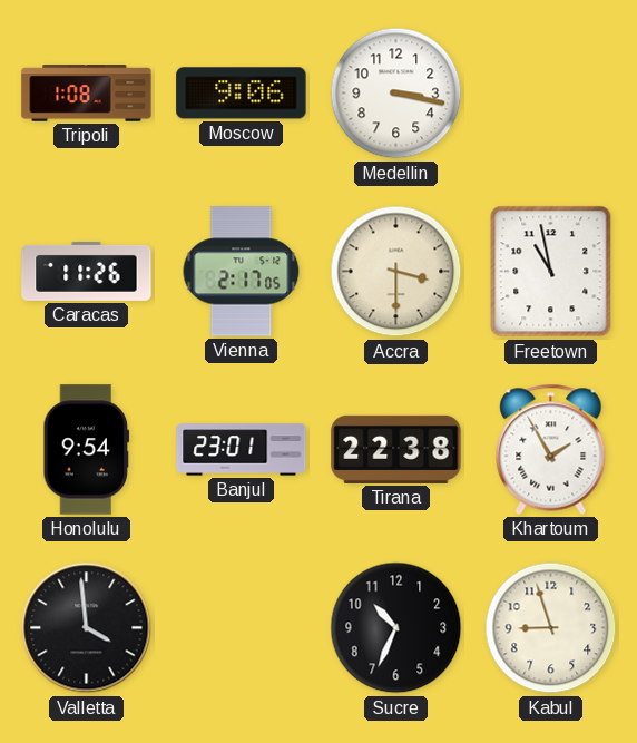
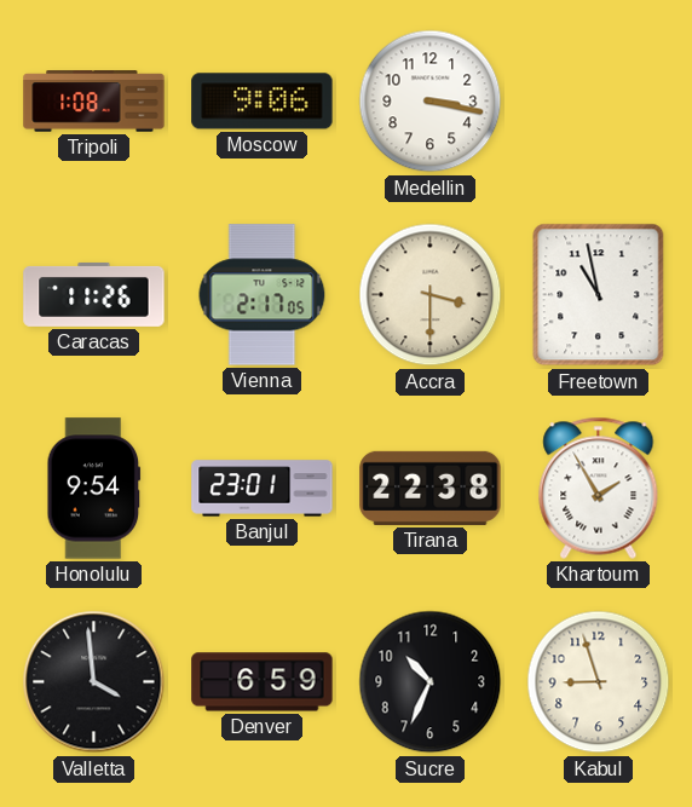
Denver: none -> 6:59 (263, 682)
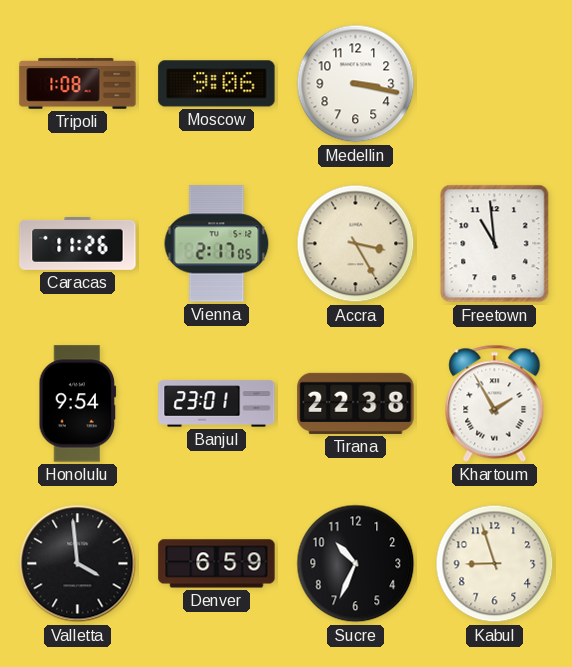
Accra: 3:30 -> 3:25 (356, 244)
Freetown: 10:58 -> 10:59 (495, 244)
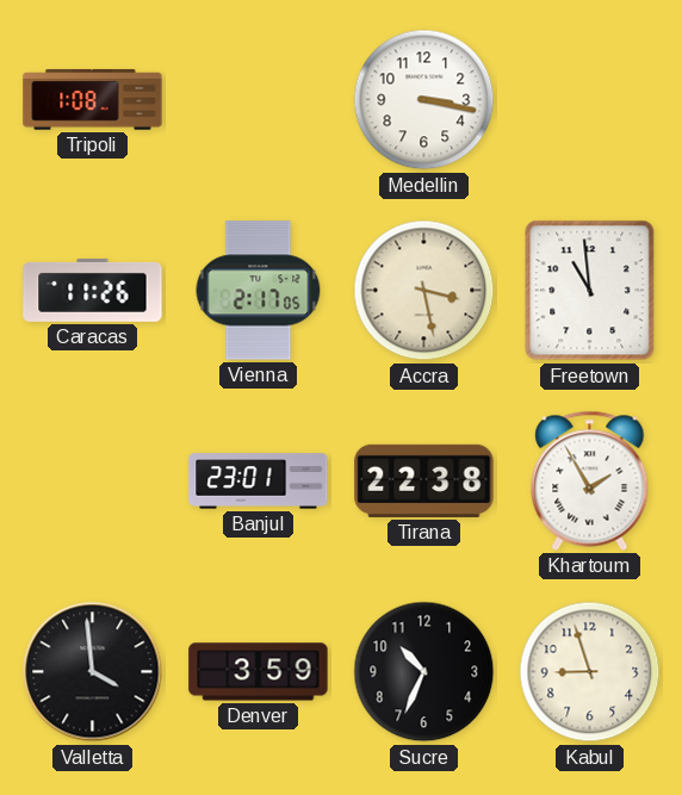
Moscow: 9:06 -> none (217, 84)
Accra: 3:25 -> 3:28 (424, 291)
Honolulu: 9:54 -> none (78, 404)
Denver: 6:59 -> 3:59 (259, 672)
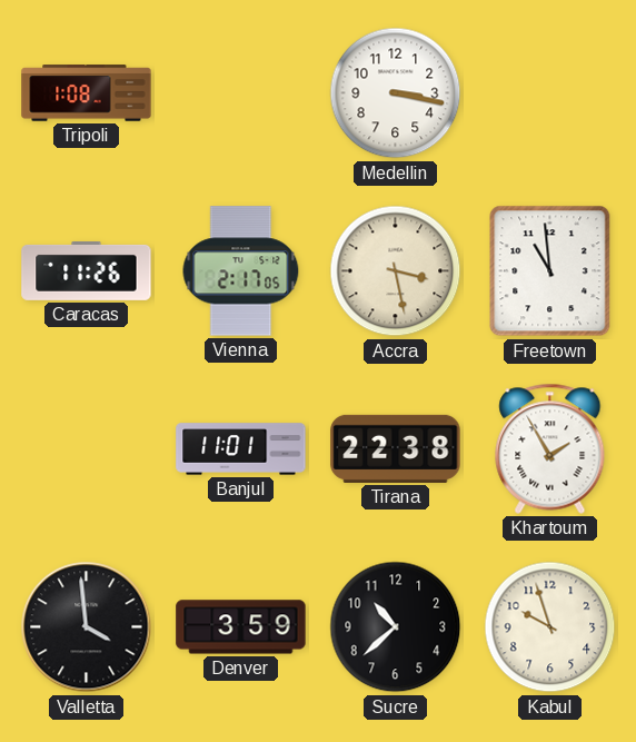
Banjul: 23:01 -> 11:01 (241, 449)
Sucre: 10:34 -> 10:38 (396, 627)
Kabul: 8:57 -> 9:57 (550, 627)
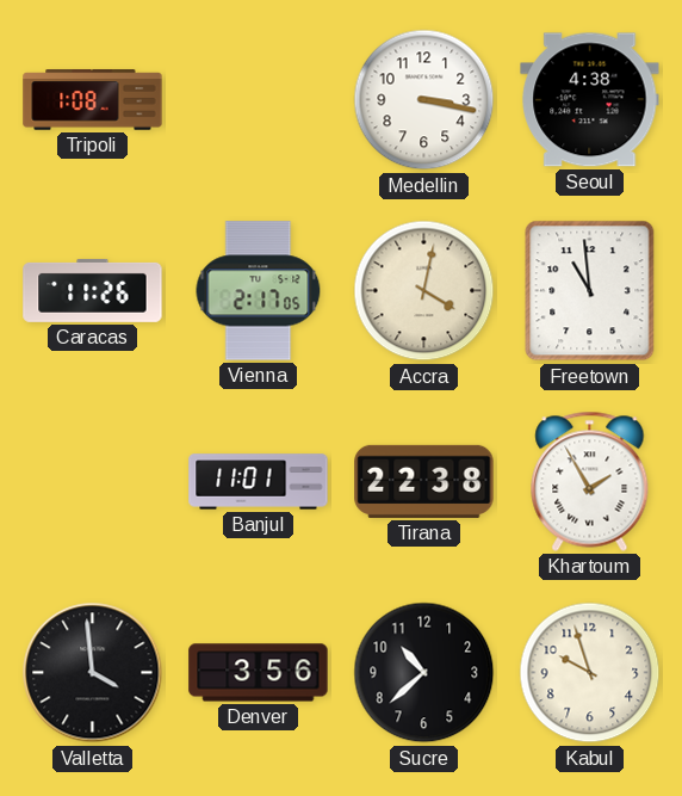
Seoul: none -> 4:38 (590, 100)
Accra: 3:28 -> 4:02 (424, 291)
Denver: 3:59 -> 3:56 (259, 673)
